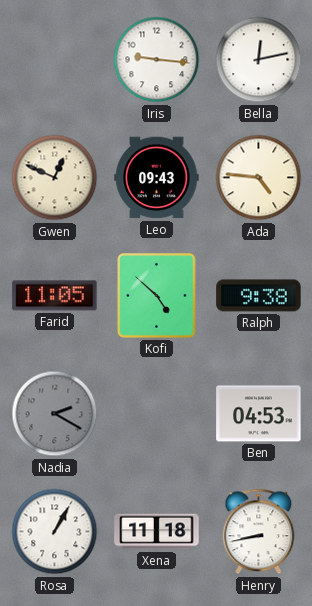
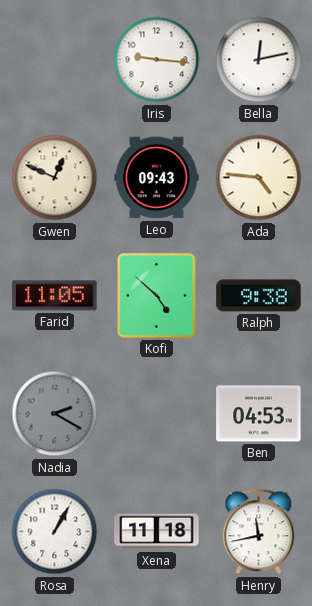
Henry: 8:43 -> 11:43 (259, 532)
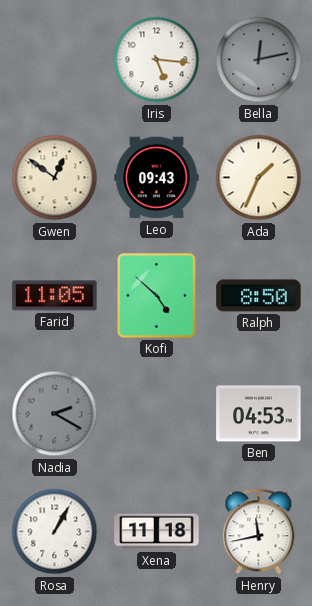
Iris: 9:16 -> 5:16 (157, 60)
Bella dial: white -> grey (259, 60)
Gwen: 12:49 -> 12:51 (55, 178)
Ada: 4:46 -> 1:34 (259, 178)
Ralph: 9:38 -> 8:50 (259, 296)
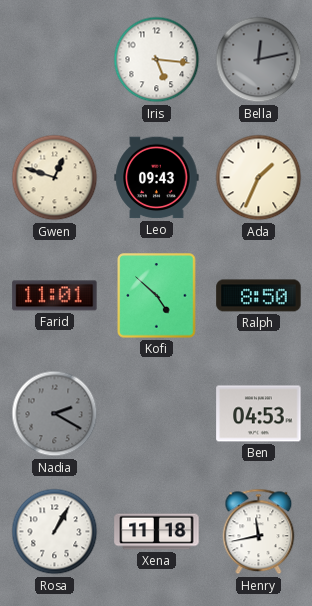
Gwen: 12:51 -> 12:48 (55, 178)
Farid: 11:05 -> 11:01 (55, 296)
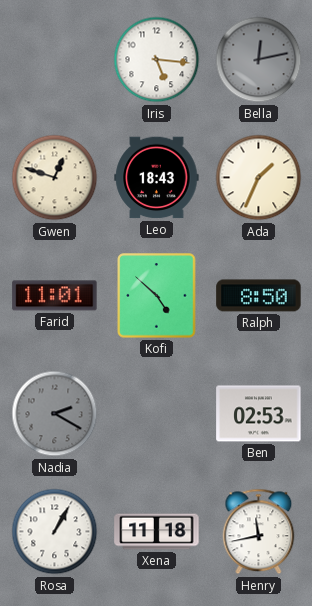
Leo: 09:43 -> 18:43 (157, 178)
Ben: 04:53 -> 02:53 (259, 414)
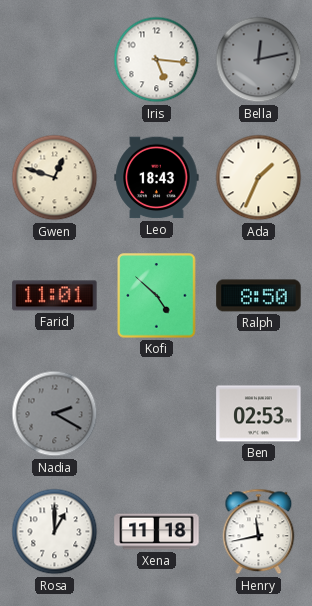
Rosa: 1:05 -> 1:00 (55, 532)
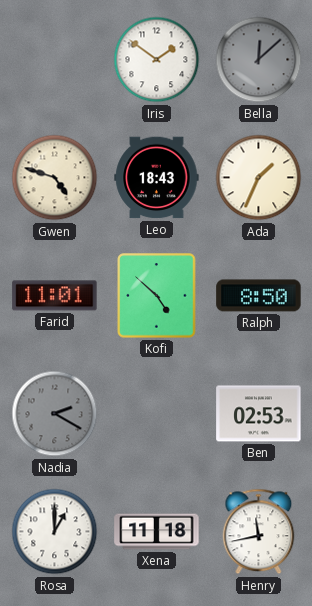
Iris: 5:16 -> 1:51 (157, 60)
Bella: 12:13 -> 12:08 (259, 60)
Gwen: 12:48 -> 4:48 (55, 178)
